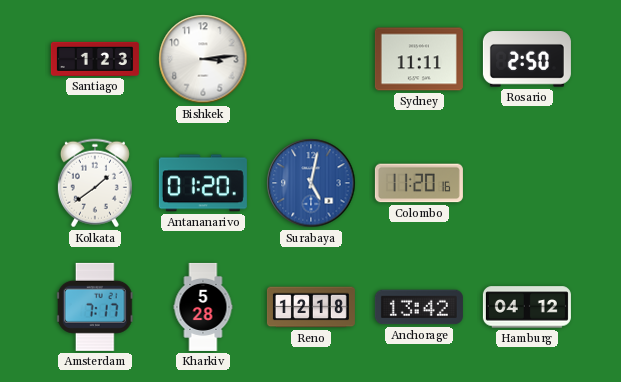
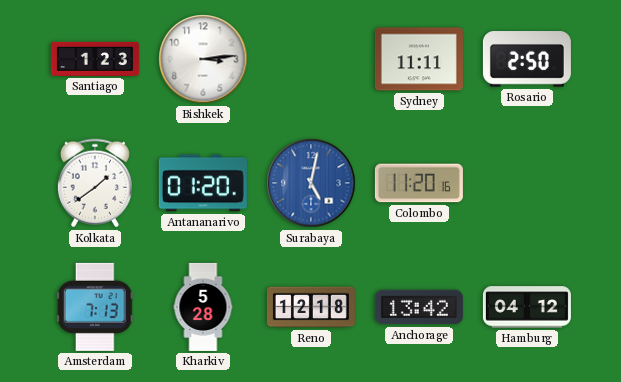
Amsterdam: 7:17 -> 7:13 (95, 307)
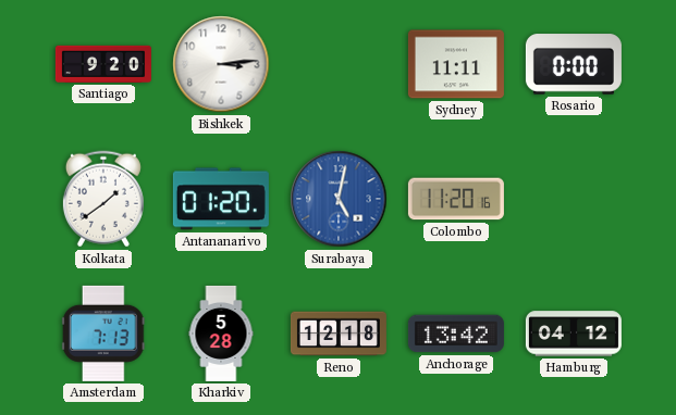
Santiago: 1:23 -> 9:20 (103, 64)
Rosario: 2:50 -> 0:00 (574, 64)
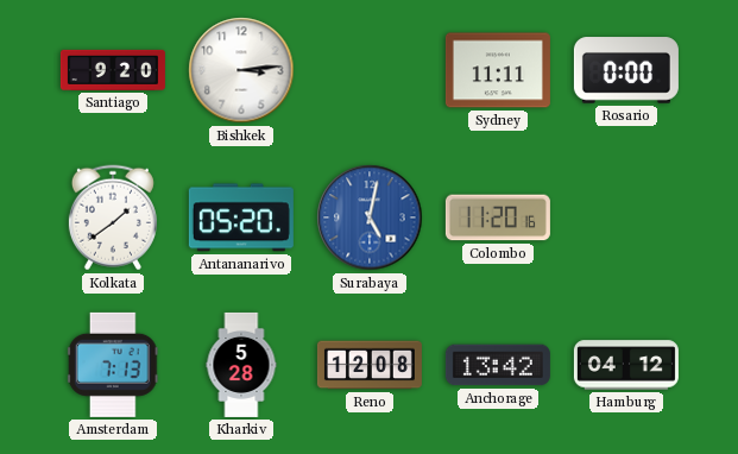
Antananarivo: 01:20 -> 05:20 (241, 217)
Reno: 12:18 -> 12:08 (370, 365)
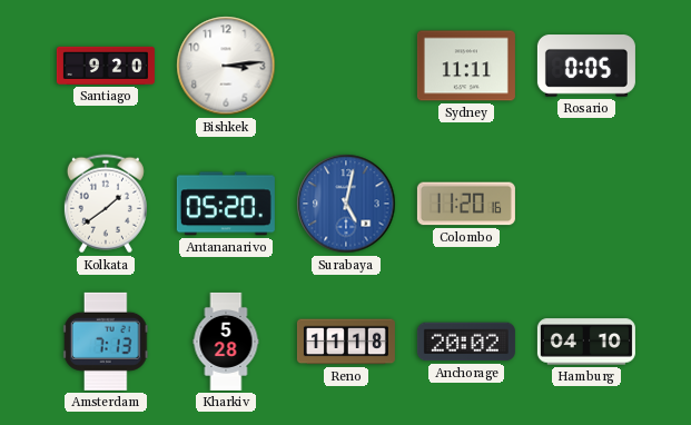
Rosario: 0:00 -> 0:05 (586, 66)
Reno: 12:08 -> 11:18 (346, 342)
Anchorage: 13:42 -> 20:02 (466, 342)
Hamburg: 04:12 -> 04:10 (586, 342)
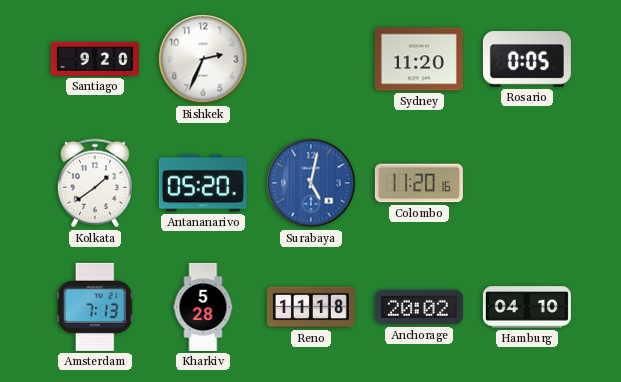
Bishkek: 3:14 -> 2:34 (203, 59)
Sydney: 11:11 -> 11:20 (419, 59)
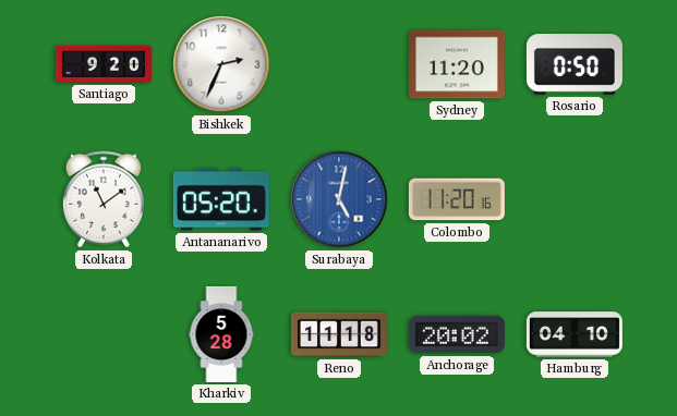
Rosario: 0:05 -> 0:50 (575, 64)
Kolkata: 1:39 -> 11:09 (104, 199)
Amsterdam: 7:13 -> none (95, 307)
